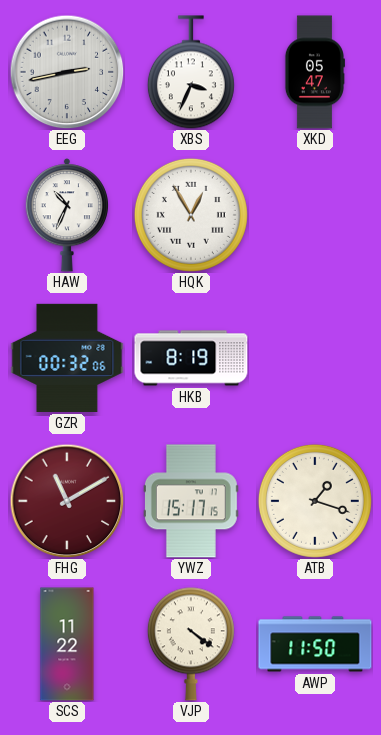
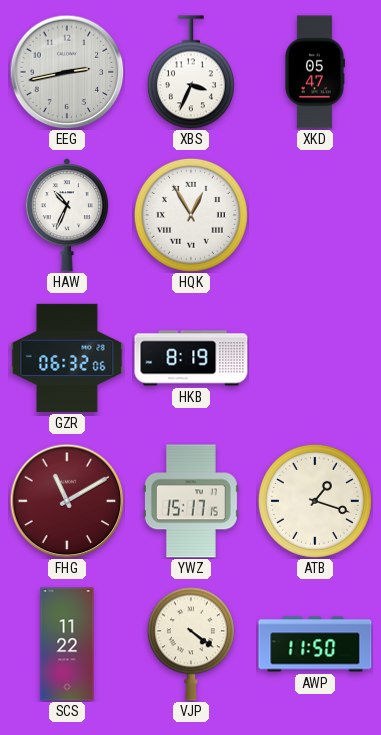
GZR: 00:32 -> 06:32 (67, 358)
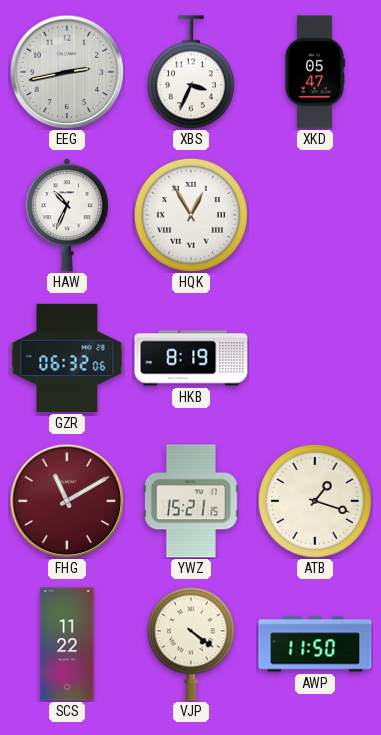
YWZ: 15:17 -> 15:21 (191, 501)
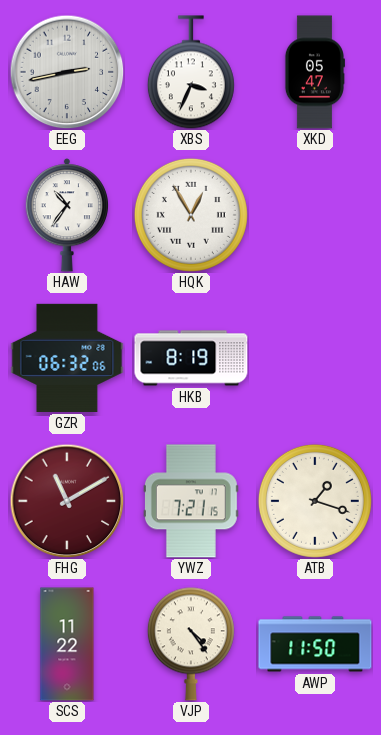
HAW: 10:34 -> 10:36 (67, 215)
YWZ: 15:21 -> 7:21 (191, 501)
VJP: 4:21 -> 4:24 (191, 644)
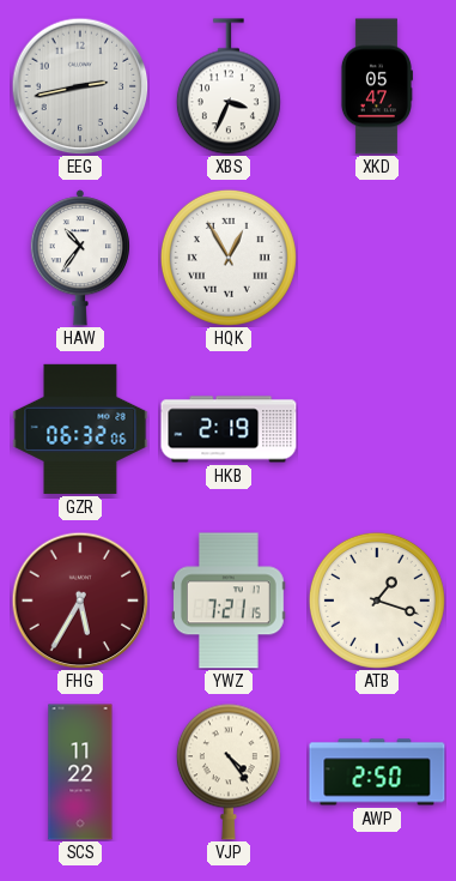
HKB: 8:19 -> 2:19 (229, 429)
FHG: 11:10 -> 5:35 (80, 601)
AWP: 11:50 -> 2:50 (377, 772)
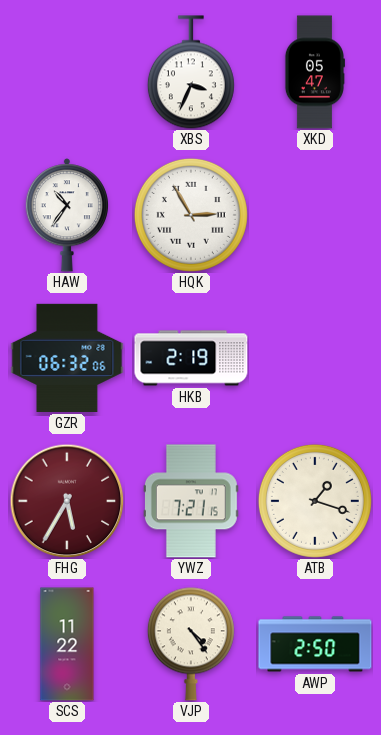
EEG: 2:43 -> none (80, 86)
HQK: 12:55 -> 2:55 (191, 215)
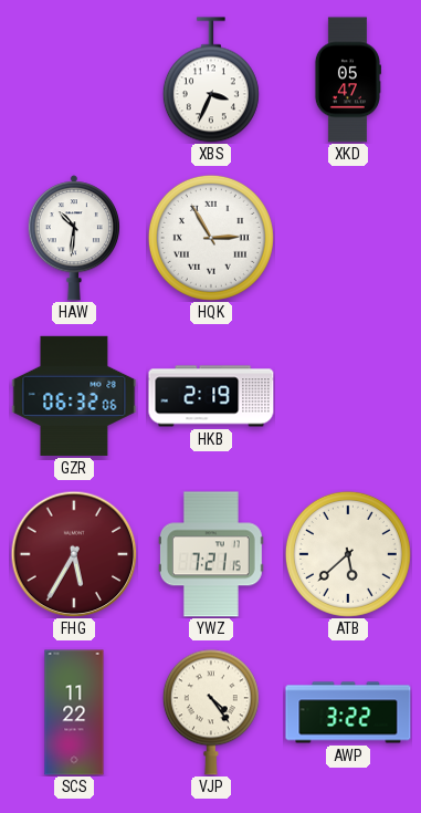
HAW: 10:36 -> 10:31 (74, 238)
ATB: 1:18 -> 5:38 (348, 554)
AWP: 2:50 -> 3:22 (348, 712)
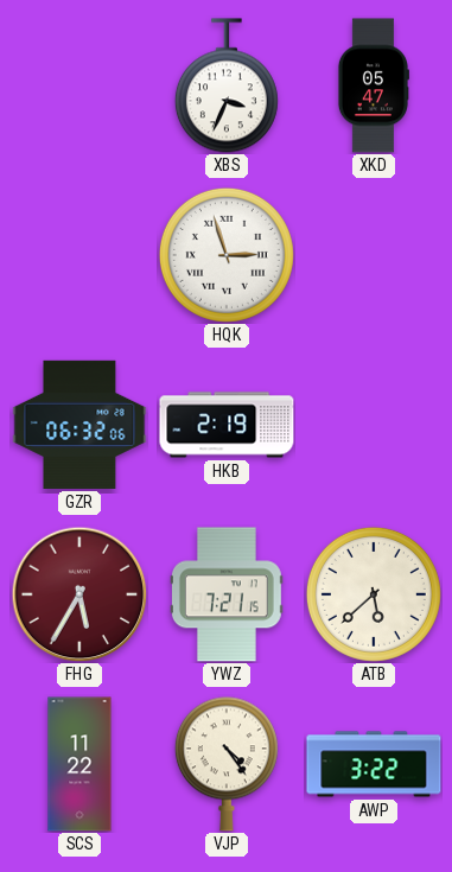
HAW: 10:31 -> none (74, 238)
HQK: 2:55 -> 2:57 (227, 255)
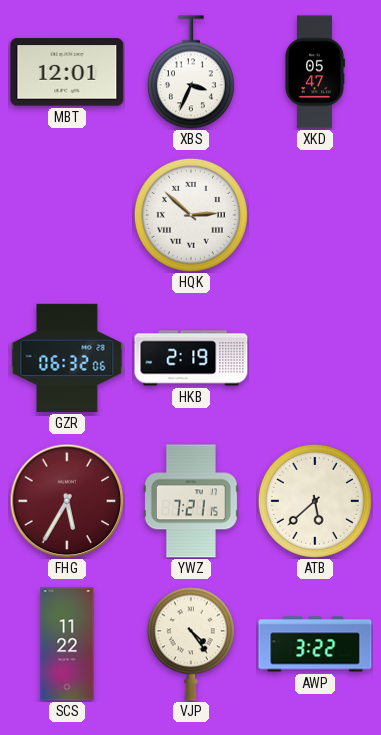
MBT: none -> 12:01 (67, 72)
HQK: 2:57 -> 2:52 (191, 215)
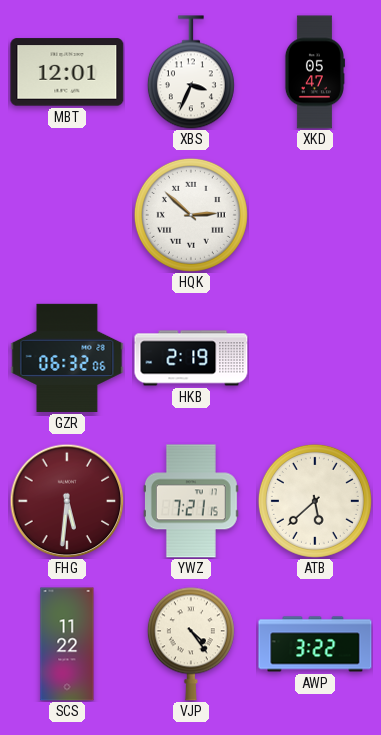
FHG: 5:35 -> 5:31 (67, 501)
